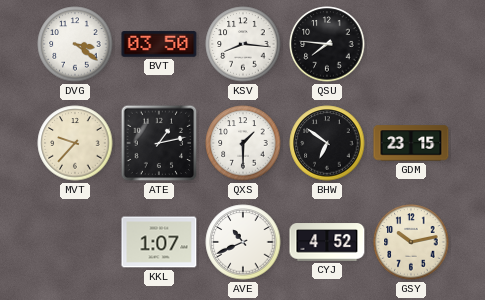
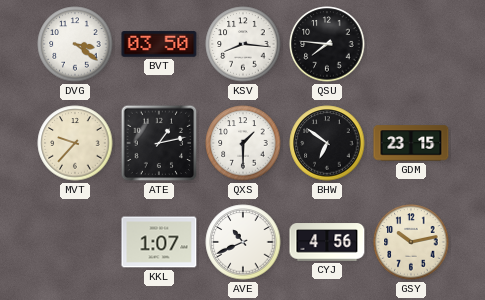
CYJ: 4:52 -> 4:56 (327, 242)
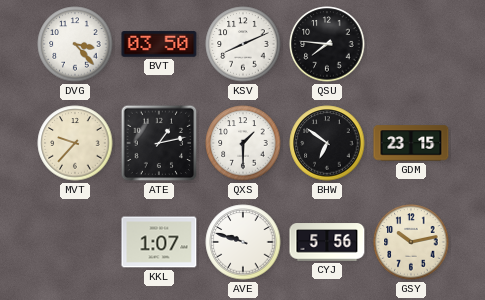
DVG: 3:21 -> 3:23 (75, 44)
KSV: 8:16 -> 8:11 (243, 44)
AVE: 10:41 -> 9:48 (243, 242)
CYJ: 4:56 -> 5:56 (327, 242)
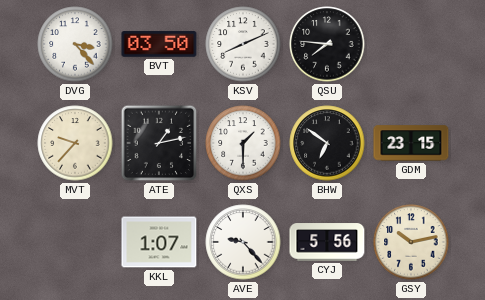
AVE: 9:48 -> 9:23 (243, 242)
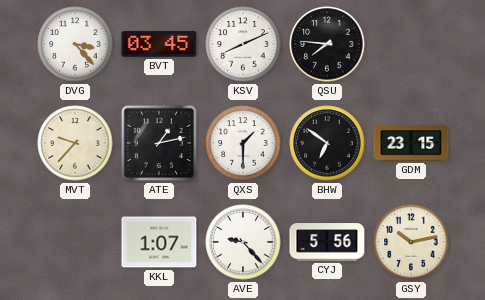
BVT: 03:50 -> 03:45 (159, 44)
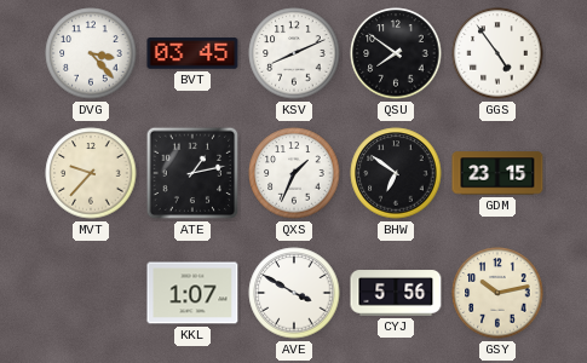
QSU: 7:46 -> 7:51 (396, 53)
GGS: none -> 4:54 (497, 53)
QXS: 1:30 -> 1:34 (294, 173)
AVE: 9:23 -> 3:50 (294, 293)
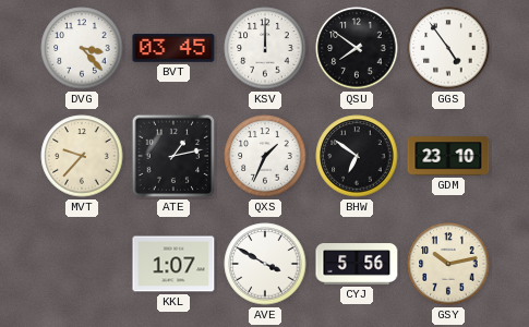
KSV: 8:11 -> 12:00 (265, 48)
GDM: 23:15 -> 23:10 (448, 156)
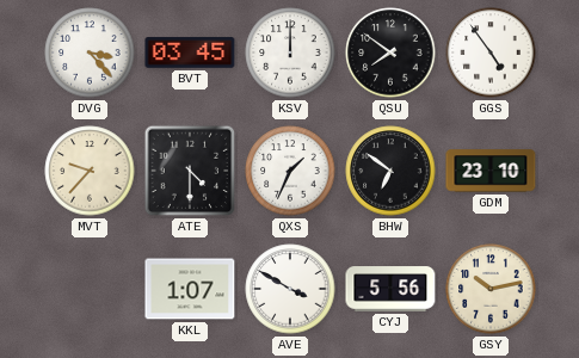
ATE: 1:13 -> 4:30 (190, 171)
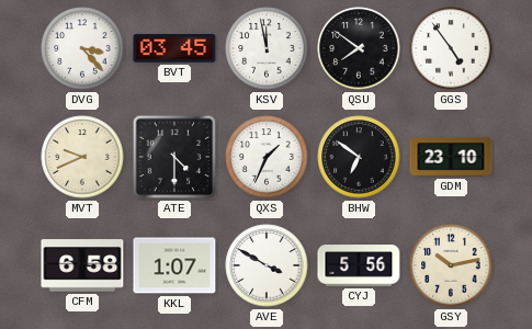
KSV: 12:00 -> 11:58 (267, 48)
MVT: 9:37 -> 9:41 (82, 157)
CFM: none -> 6:58 (82, 265)
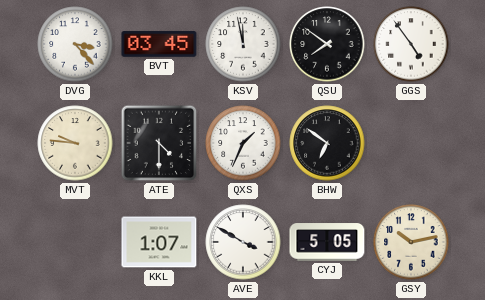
MVT: 9:41 -> 9:46 (75, 143)
GDM: 23:10 -> none (451, 157)
CFM: 6:58 -> none (82, 265)
CYJ: 5:56 -> 5:05 (327, 242)
